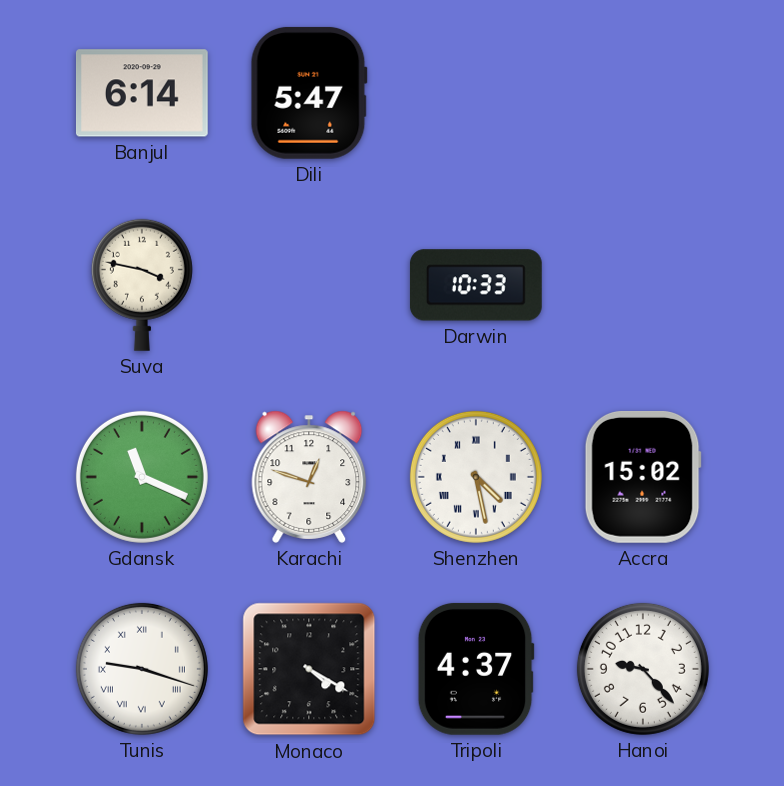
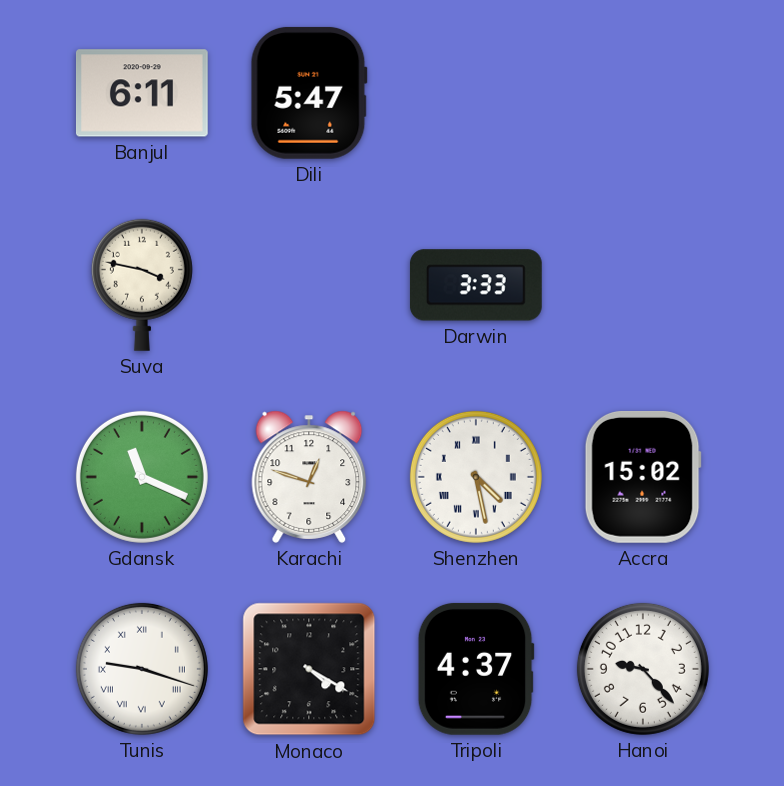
Banjul: 6:14 -> 6:11 (142, 93)
Darwin: 10:33 -> 3:33 (476, 285)
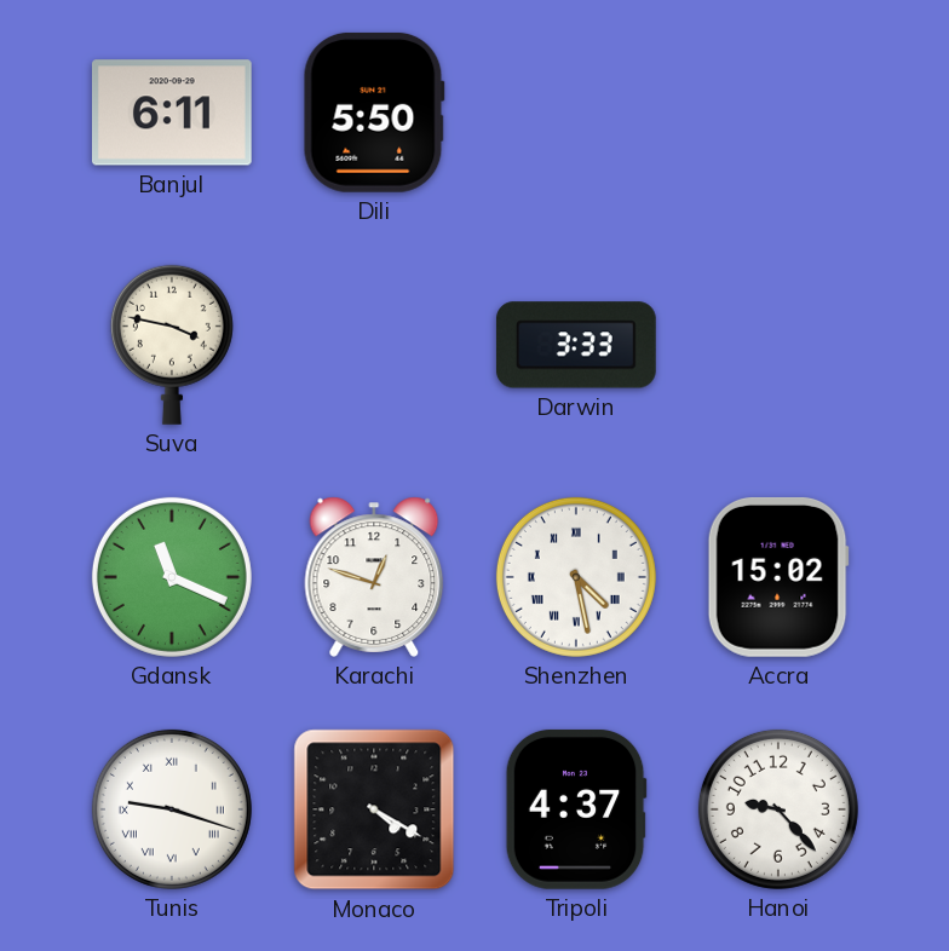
Dili: 5:47 -> 5:50 (374, 113)
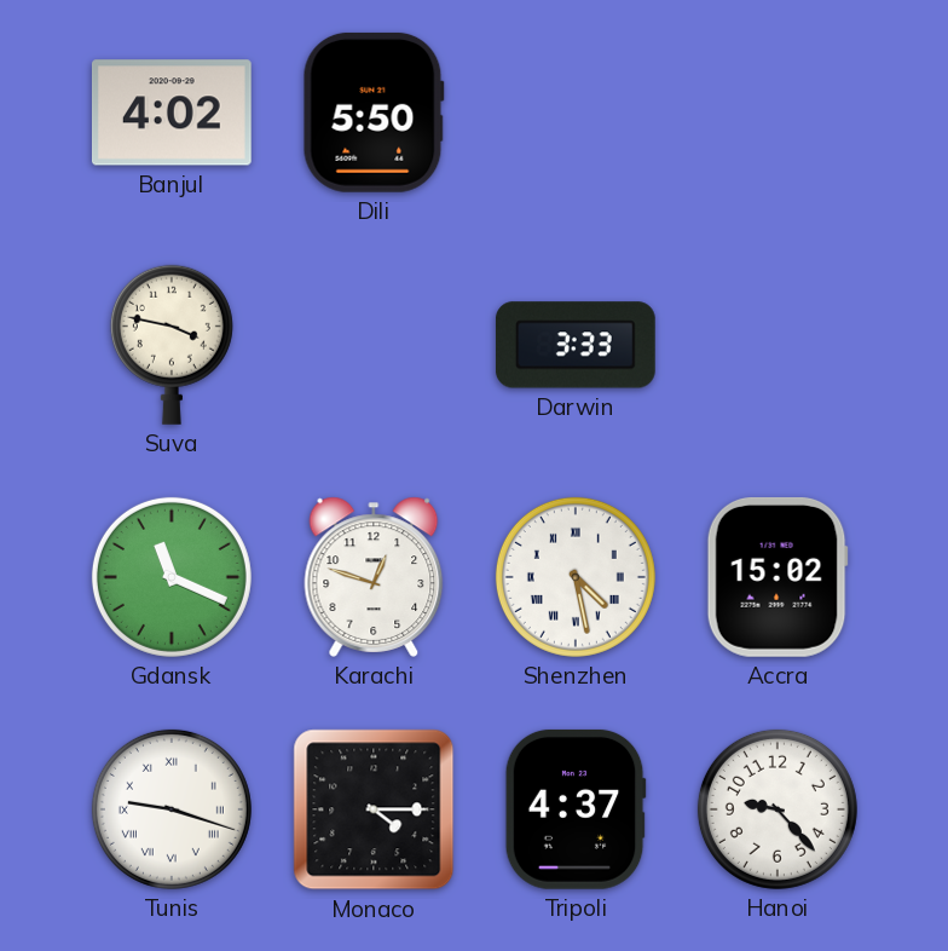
Banjul: 6:11 -> 4:02 (172, 113)
Monaco: 4:20 -> 4:15 (374, 809)
